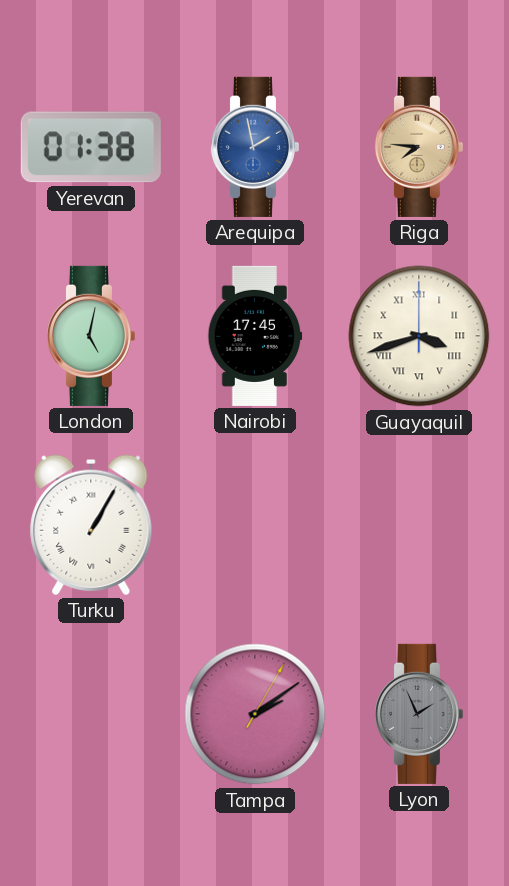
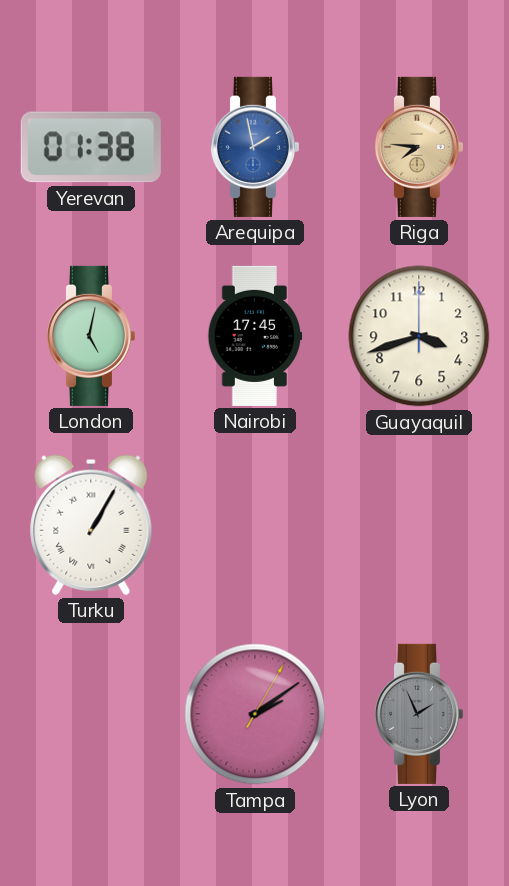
Guayaquil numerals: Roman -> Arabic (419, 336)
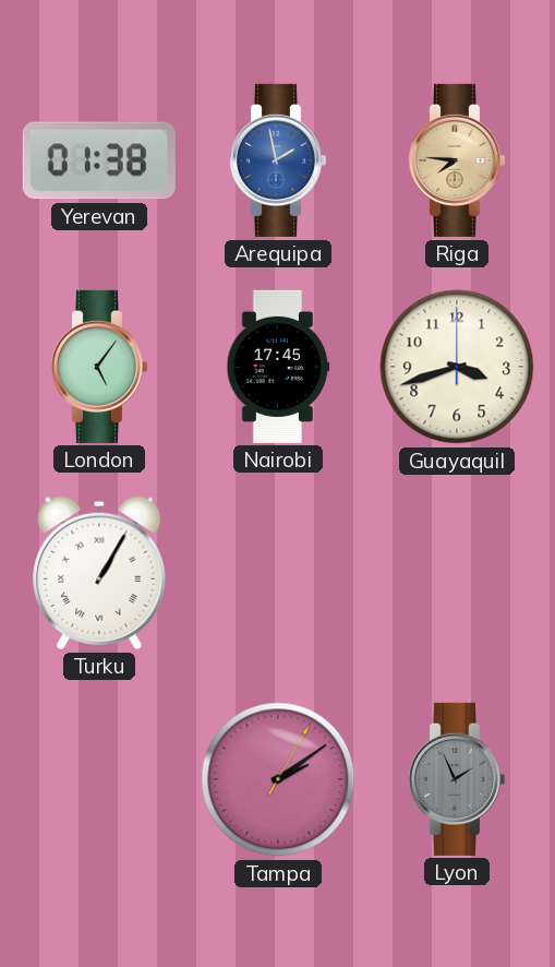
London: 5:02 -> 5:06 (98, 367)
